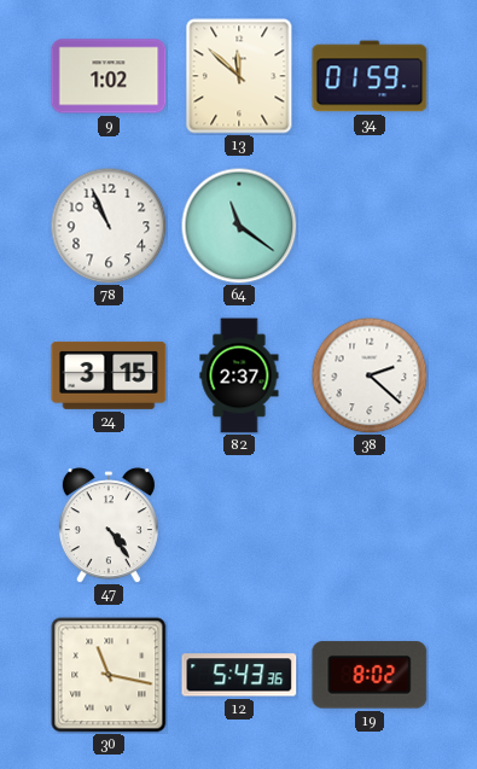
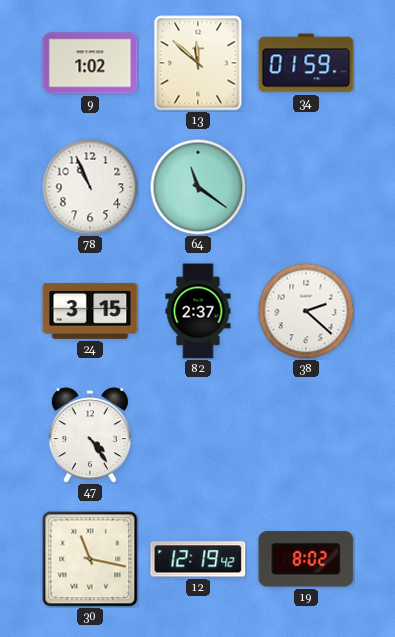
12: 5:43 -> 12:19 (198, 559)
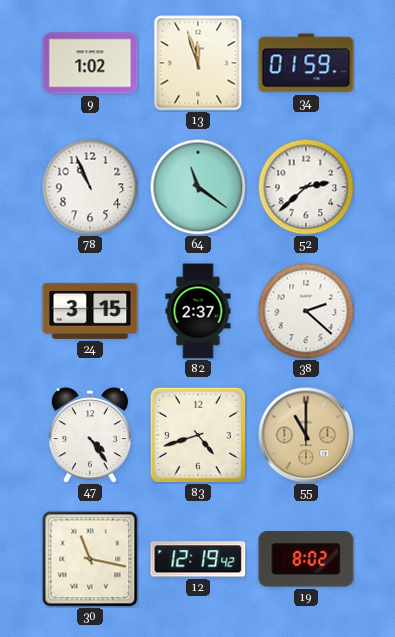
13: 11:52 -> 11:57 (198, 63)
52: none -> 2:38 (306, 187)
83: none -> 4:42 (197, 434)
55: none -> 11:00 (306, 435)
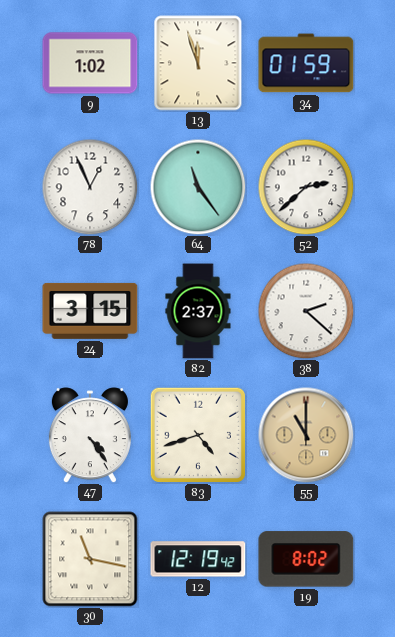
78: 10:56 -> 12:56 (90, 187)
64: 11:21 -> 11:24 (198, 187)
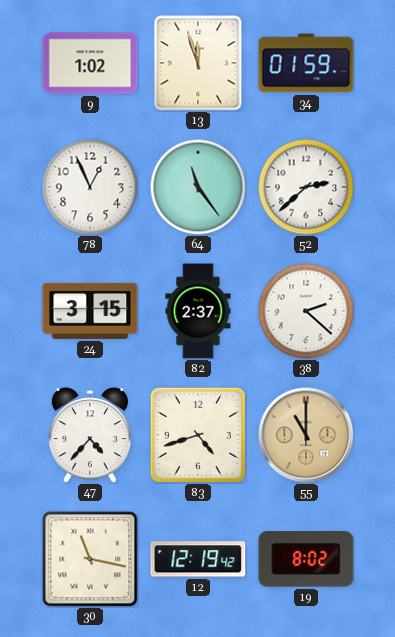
47: 4:24 -> 4:37 (90, 435)
